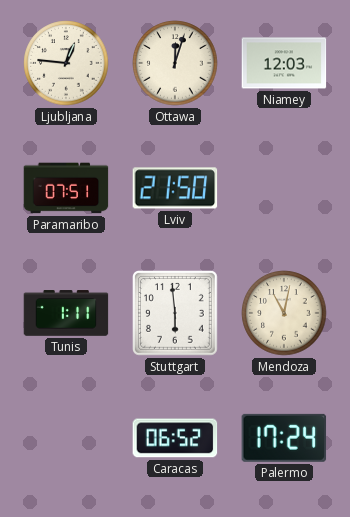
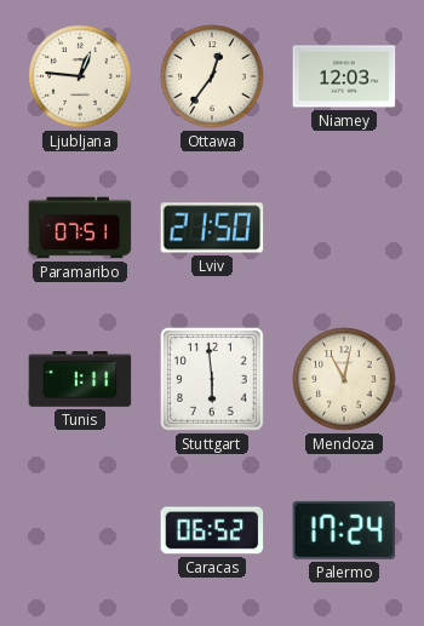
Ottawa: 12:03 -> 12:36 (212, 76)
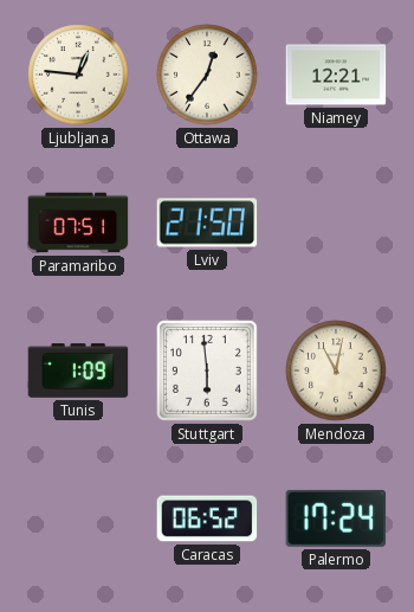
Niamey: 12:03 -> 12:21 (336, 75)
Tunis: 1:11 -> 1:09 (78, 371)
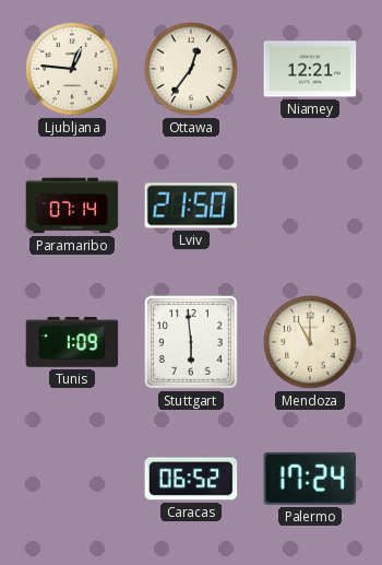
Paramaribo: 07:51 -> 07:14 (72, 205)
Mendoza: 11:02 -> 11:00 (310, 342)
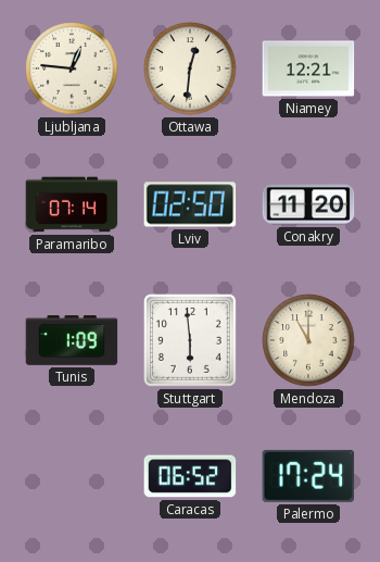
Ottawa: 12:36 -> 12:31 (190, 68)
Lviv: 21:50 -> 02:50 (190, 204)
Conakry: none -> 11:20 (308, 204)
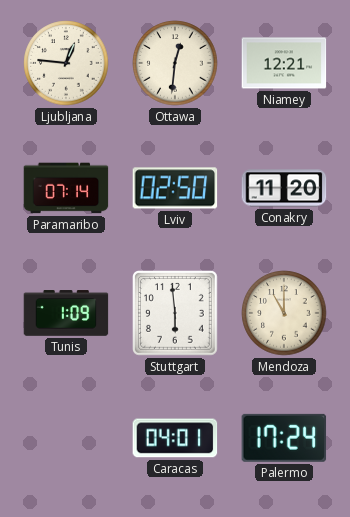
Caracas: 06:52 -> 04:01 (175, 438)
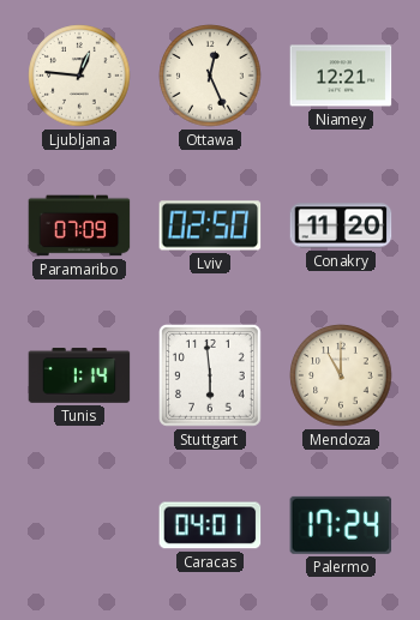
Ottawa: 12:31 -> 12:26 (210, 76)
Paramaribo: 07:14 -> 07:09 (79, 225)
Tunis: 1:09 -> 1:14 (79, 375)
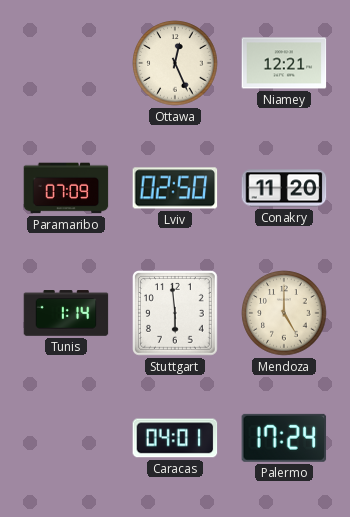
Ljubljana: 12:46 -> none (79, 76)
Mendoza: 11:00 -> 5:00 (284, 313)
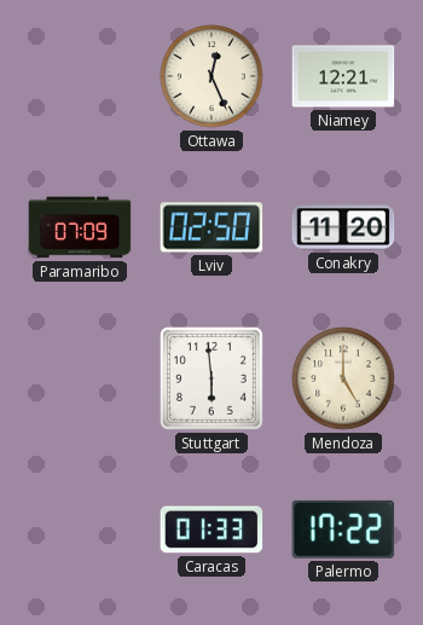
Tunis: 1:14 -> none (66, 313)
Caracas: 04:01 -> 01:33 (211, 529)
Palermo: 17:24 -> 17:22 (343, 529)
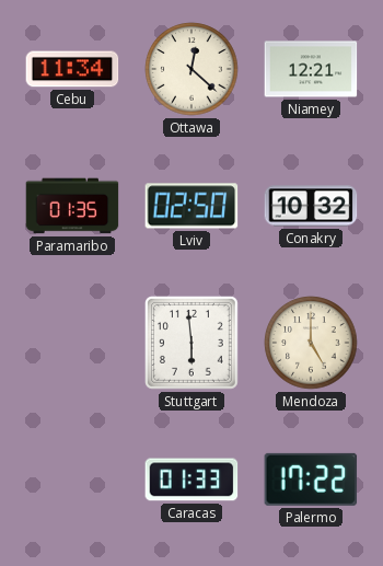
Cebu: none -> 11:34 (72, 69)
Ottawa: 12:26 -> 12:22 (191, 69)
Paramaribo: 07:09 -> 01:35 (72, 206)
Conakry: 11:20 -> 10:32 (311, 206)
